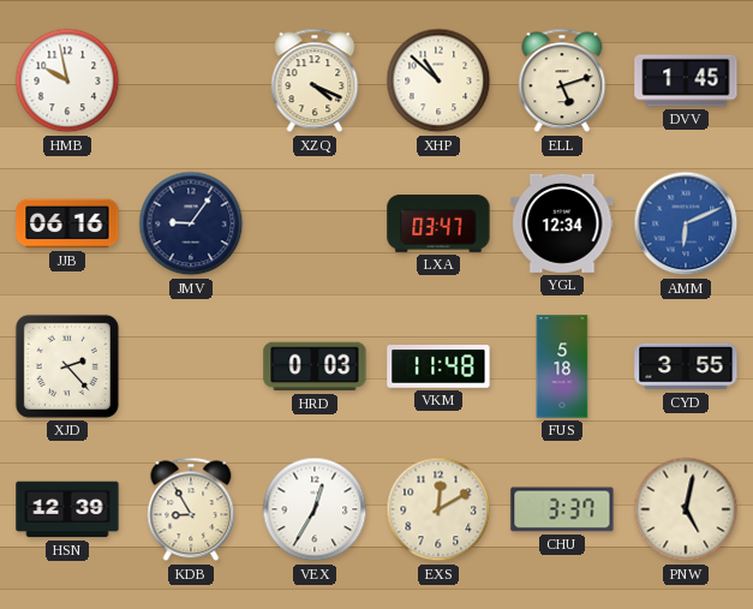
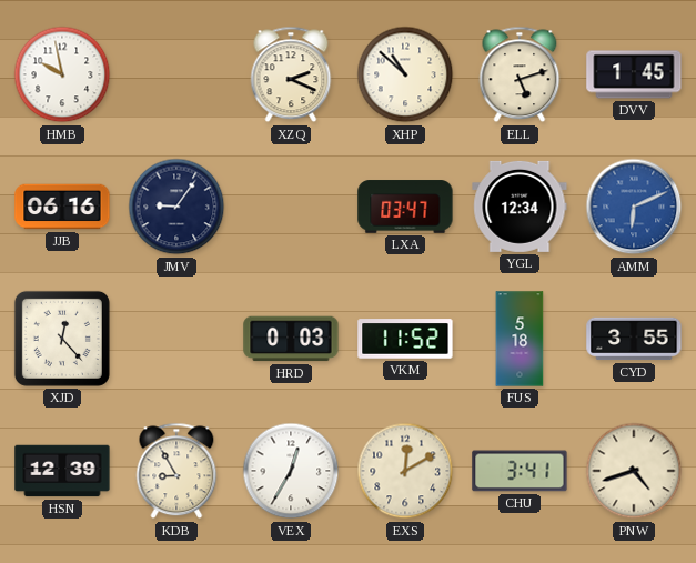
XZQ: 4:19 -> 2:19 (291, 74)
XJD: 2:23 -> 12:23 (62, 339)
VKM: 11:48 -> 11:52 (405, 339)
CHU: 3:37 -> 3:41 (520, 471)
PNW: 5:02 -> 4:42 (634, 471)
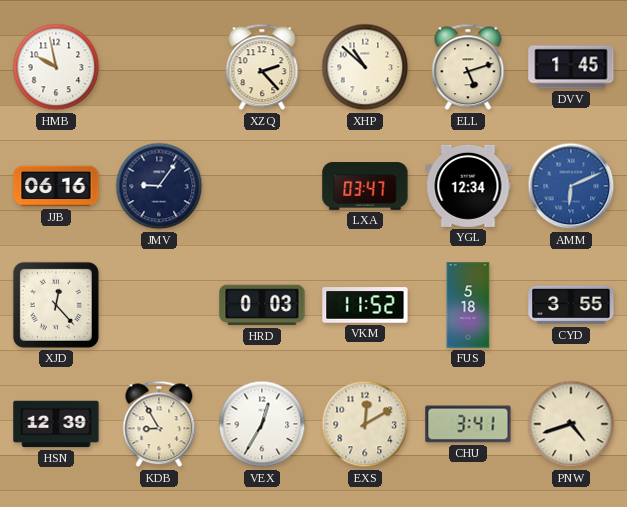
XZQ: 2:19 -> 2:23 (262, 67)
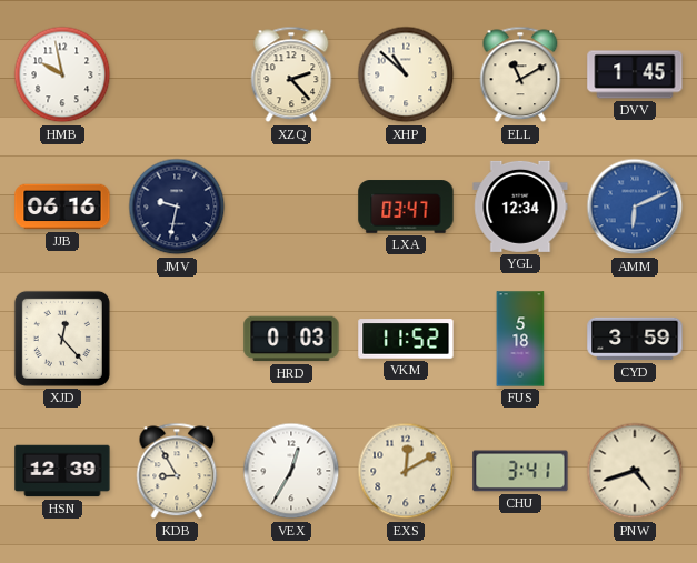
ELL: 5:12 -> 11:10 (520, 74)
JMV: 9:06 -> 9:32 (177, 207)
CYD: 3:55 -> 3:59 (635, 339)
